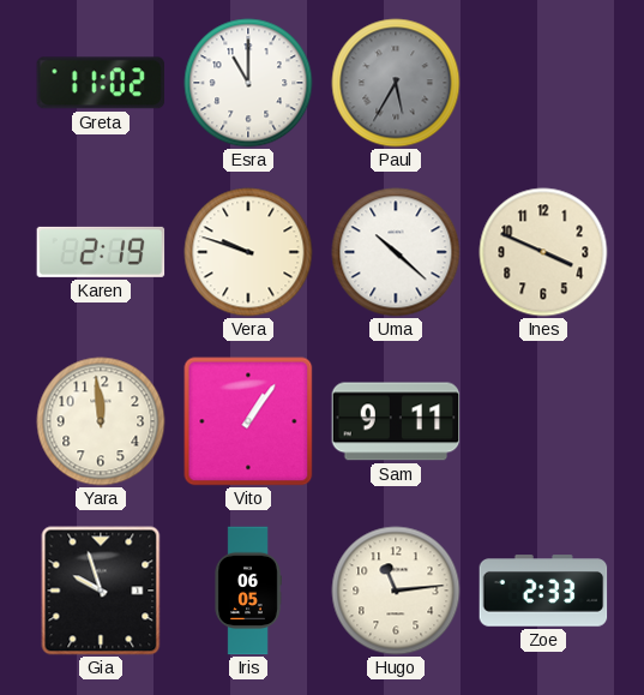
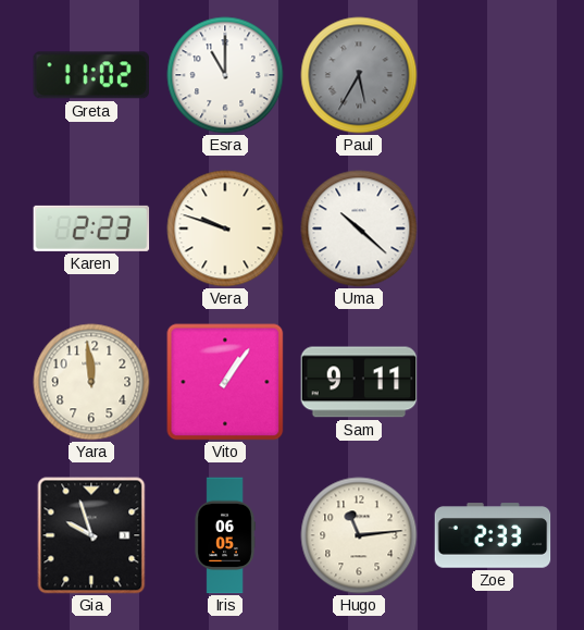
Karen: 2:19 -> 2:23 (91, 228)
Ines: 3:49 -> none (543, 252)
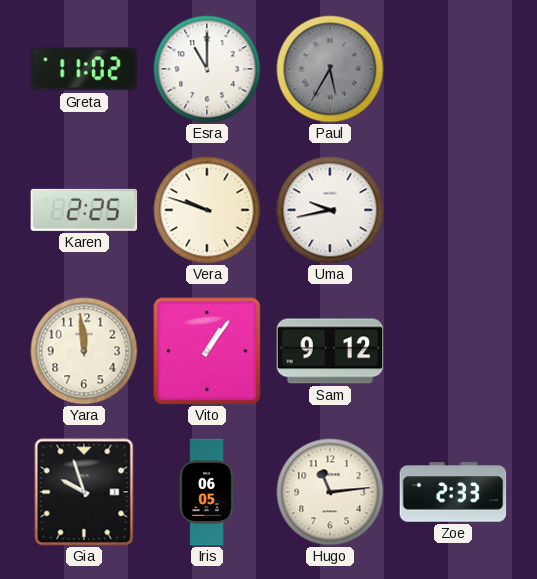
Karen: 2:23 -> 2:25 (84, 210)
Uma: 10:22 -> 9:43 (330, 210)
Sam: 9:11 -> 9:12 (330, 351)
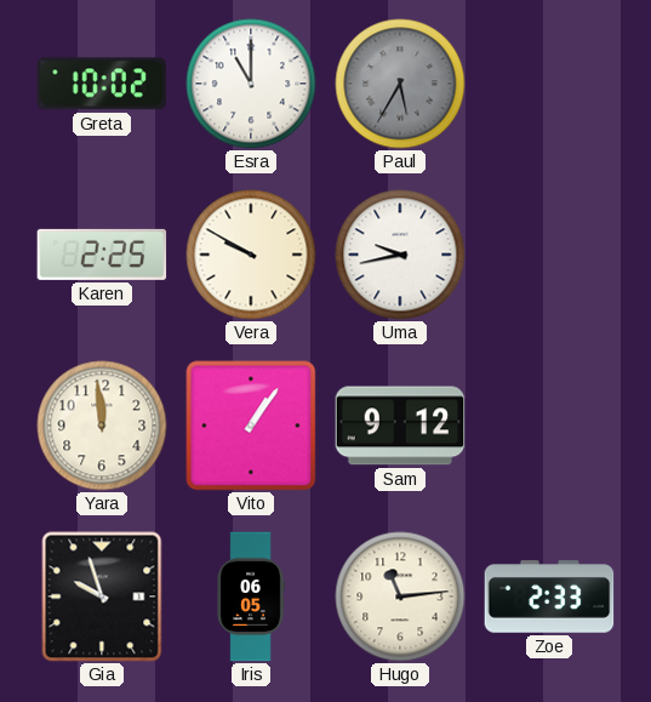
Greta: 11:02 -> 10:02 (101, 84)
Vera: 9:48 -> 9:50 (251, 255)
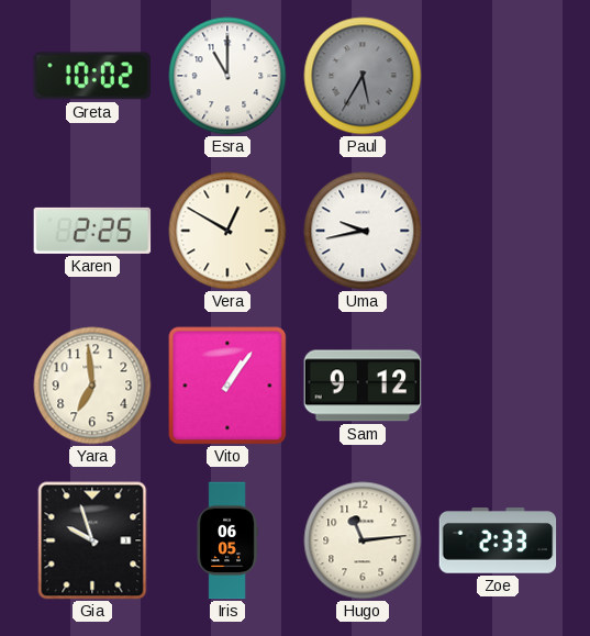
Vera: 9:50 -> 12:50 (227, 231)
Yara: 11:59 -> 6:59 (92, 386)
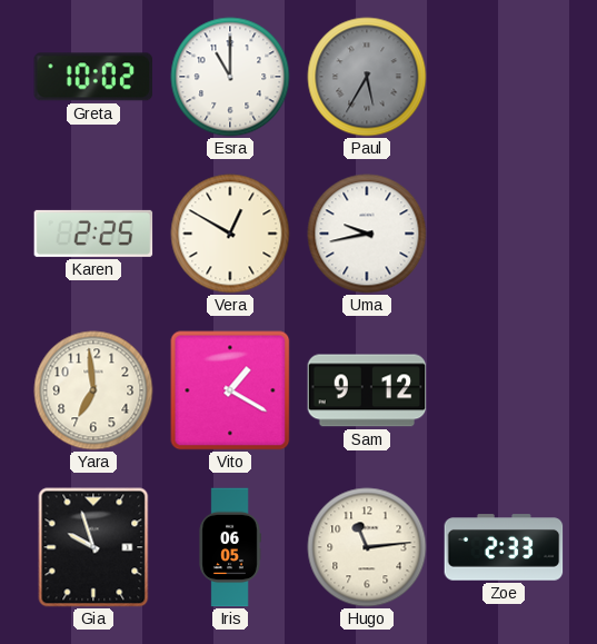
Vito: 1:06 -> 1:20 (230, 390)
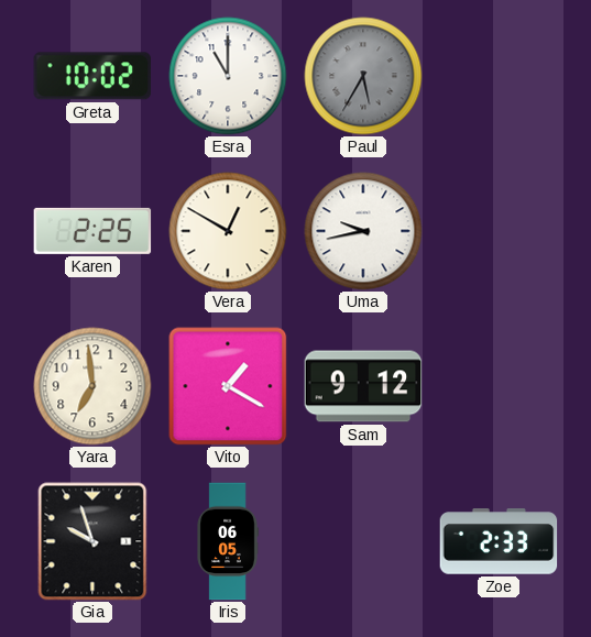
Hugo: 11:14 -> none (367, 547)
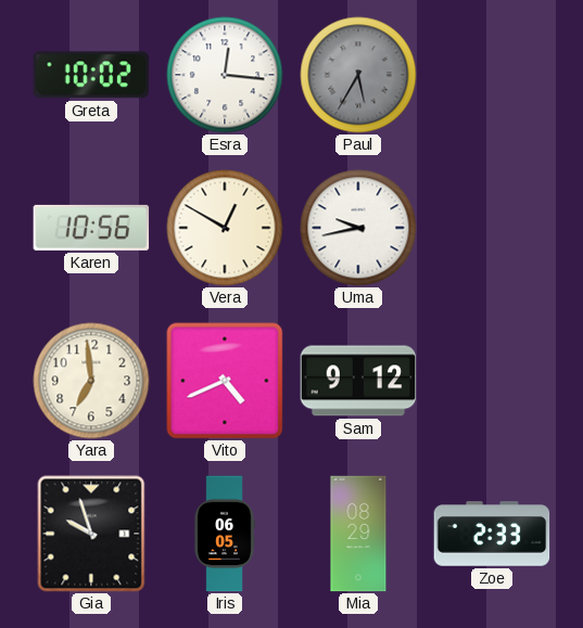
Esra: 11:00 -> 12:16 (225, 75)
Karen: 2:25 -> 10:56 (91, 228)
Vito: 1:20 -> 4:41 (225, 381)
Mia: none -> 08:29 (358, 534)
